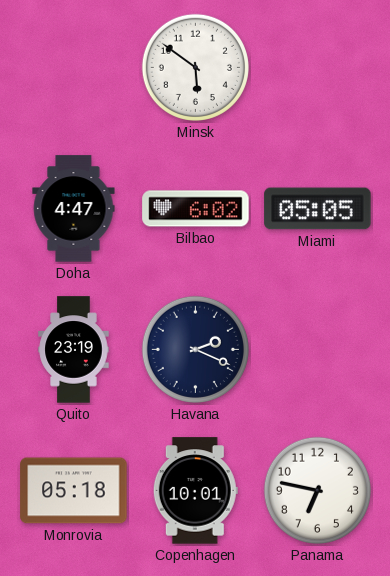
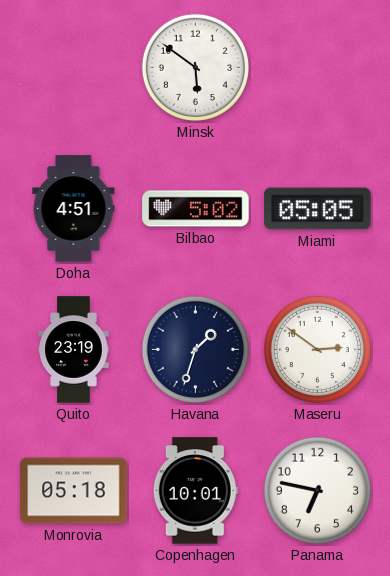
Doha: 4:47 -> 4:51 (74, 209)
Bilbao: 6:02 -> 5:02 (196, 209)
Havana: 2:19 -> 1:33 (195, 349)
Maseru: none -> 2:51 (317, 349)
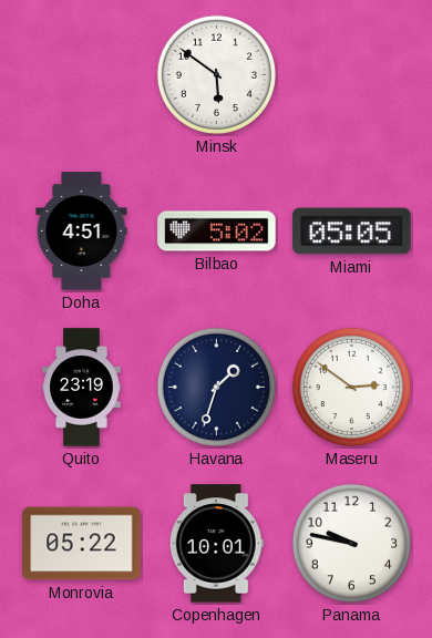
Monrovia: 05:18 -> 05:22 (82, 544)
Panama: 6:47 -> 9:47 (351, 543)
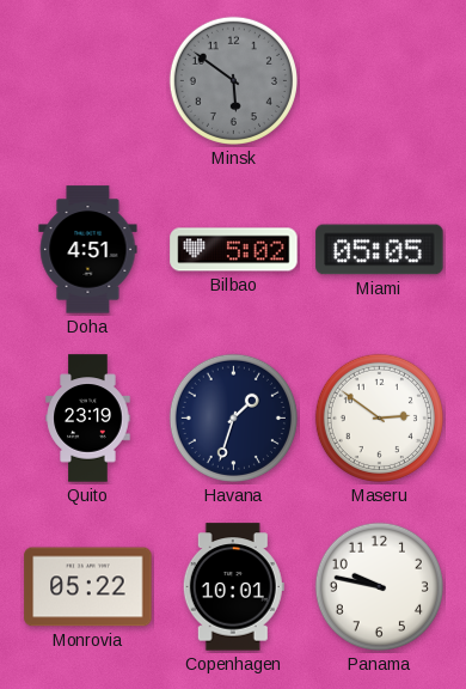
Minsk dial: white -> grey (233, 80)
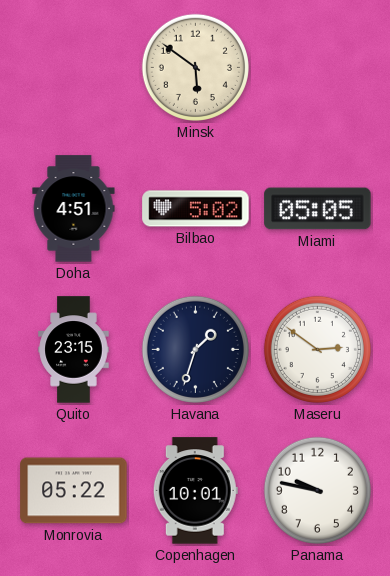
Minsk dial: grey -> cream (195, 67)
Quito: 23:19 -> 23:15 (74, 350)
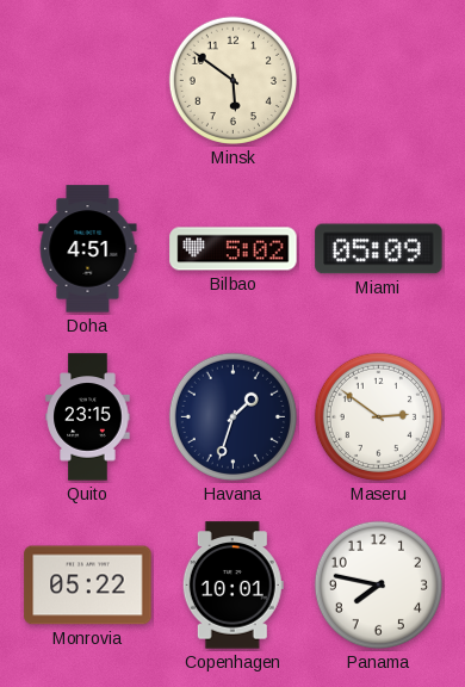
Miami: 05:05 -> 05:09 (379, 249)
Panama: 9:47 -> 7:47 (378, 584)
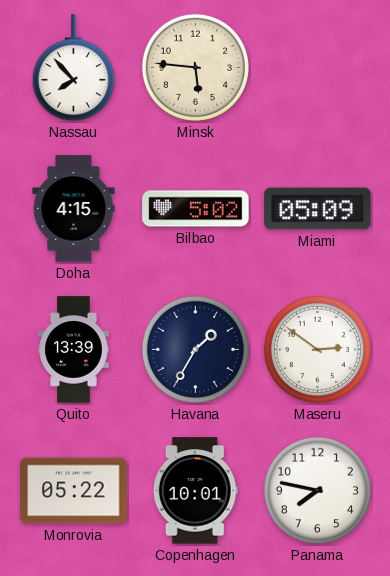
Nassau: none -> 7:53 (73, 68)
Minsk: 5:51 -> 5:46 (195, 67)
Doha: 4:51 -> 4:15 (74, 209)
Quito: 23:15 -> 13:39 (74, 350)
Havana: 1:33 -> 1:35 (195, 349)
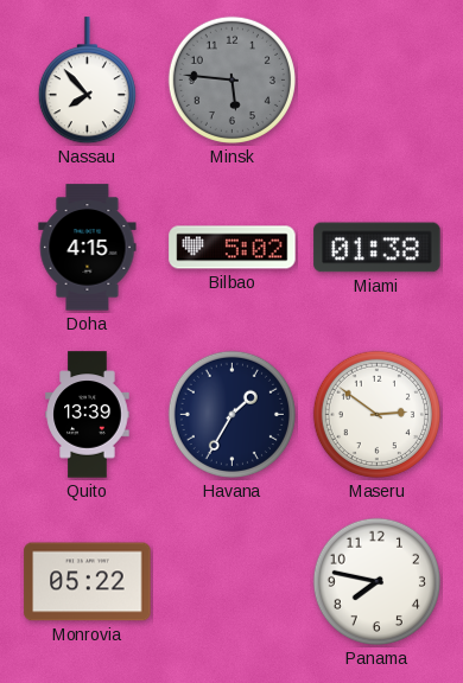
Minsk dial: cream -> grey (231, 79)
Miami: 05:09 -> 01:38 (378, 248)
Copenhagen: 10:01 -> none (195, 491)
